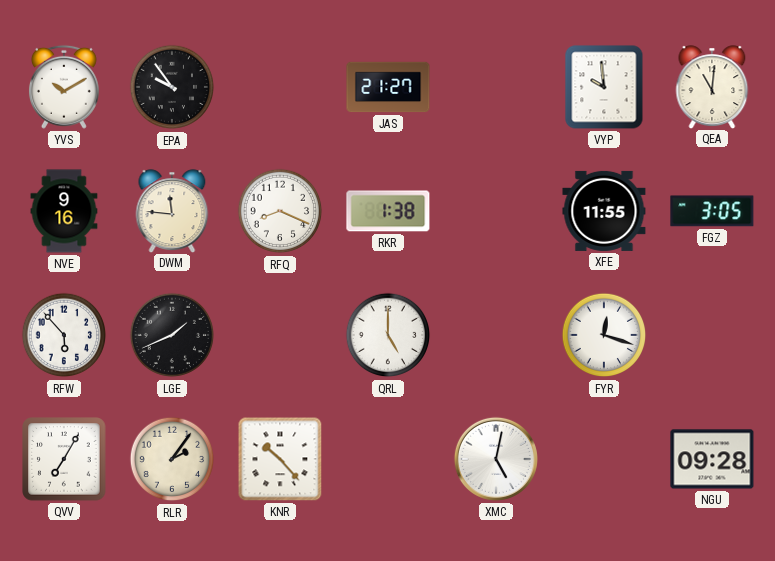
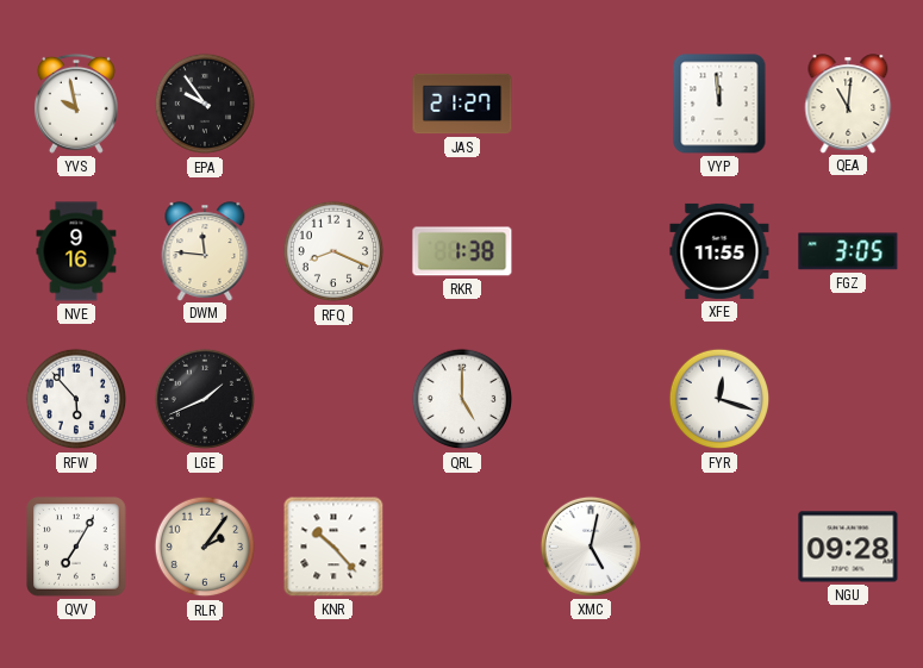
YVS: 10:10 -> 9:58 (76, 104)
VYP: 9:59 -> 11:59 (719, 104)
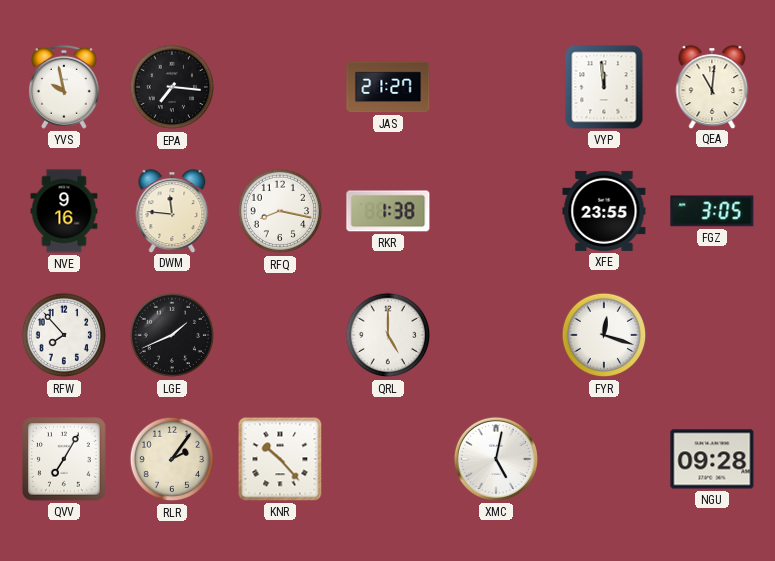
EPA: 9:54 -> 7:16 (172, 87)
RFQ: 8:19 -> 8:17 (280, 211)
XFE: 11:55 -> 23:55 (604, 211)
RFW: 5:53 -> 7:53 (64, 335)
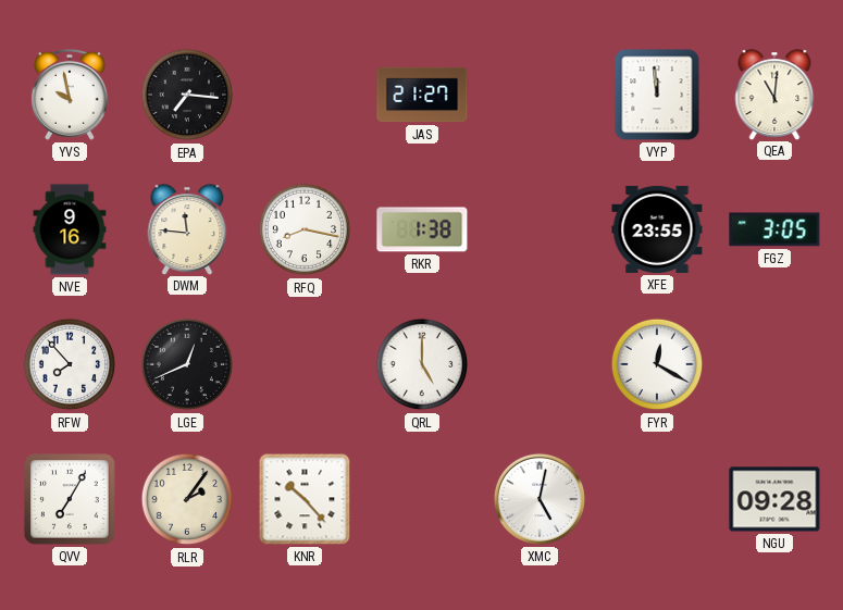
LGE: 1:41 -> 12:41 (187, 364)
FYR: 12:18 -> 12:20 (657, 364)
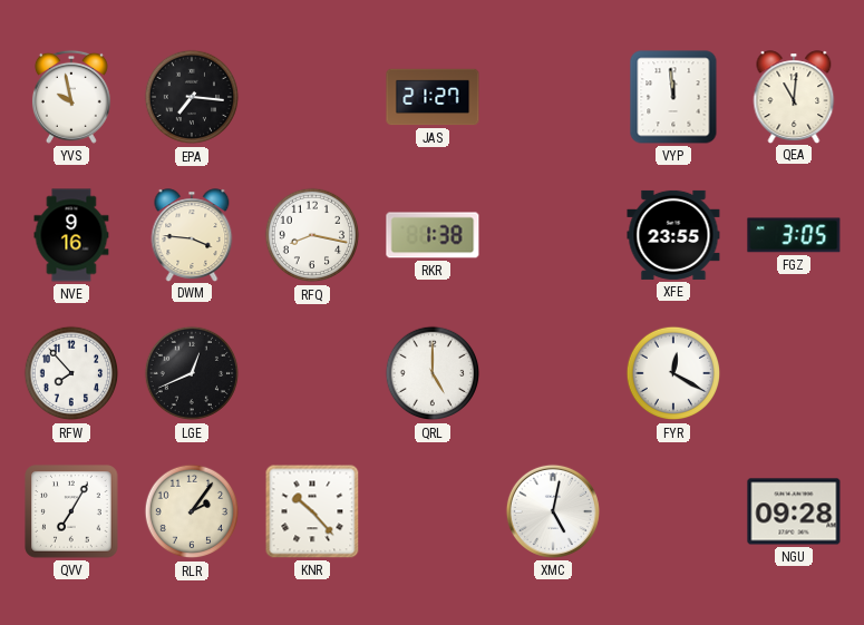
DWM: 11:46 -> 3:46 (192, 235)
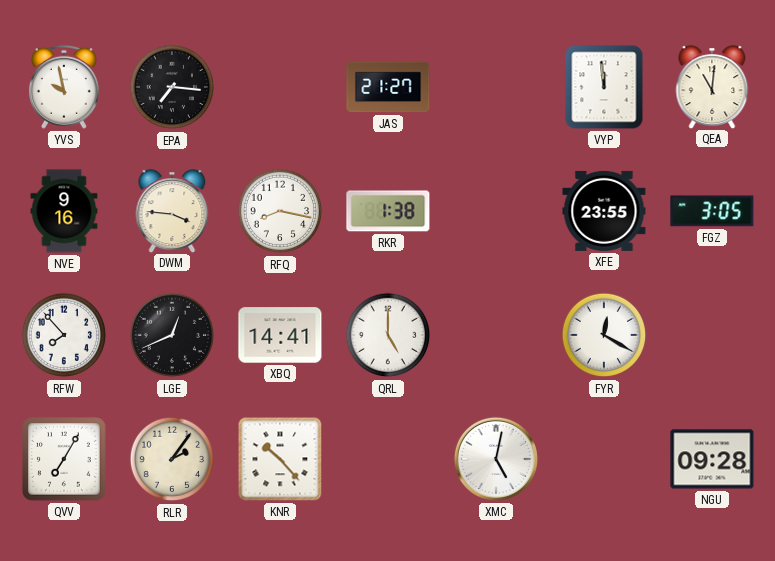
XBQ: none -> 14:41 (280, 335)
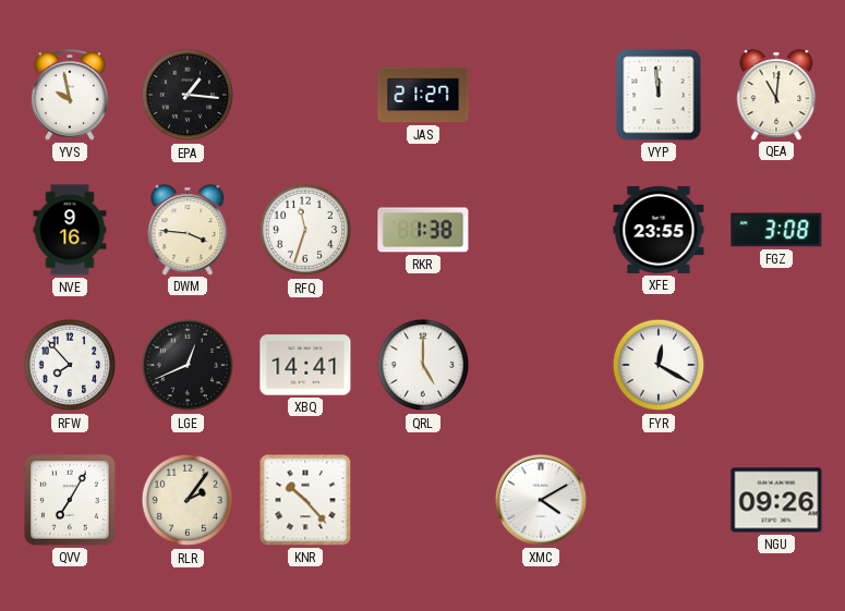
EPA: 7:16 -> 1:16 (188, 95)
RFQ: 8:17 -> 11:33 (305, 230)
FGZ: 3:05 -> 3:08 (776, 230)
XMC: 5:02 -> 4:10 (541, 500)
NGU: 09:28 -> 09:26 (776, 500)
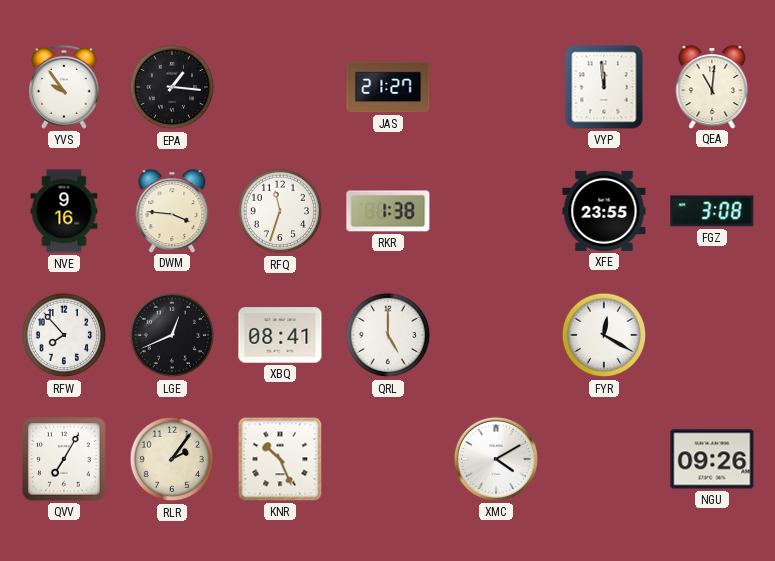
YVS: 9:58 -> 9:54 (64, 87)
XBQ: 14:41 -> 08:41 (280, 335)
KNR: 10:23 -> 10:26 (280, 459)
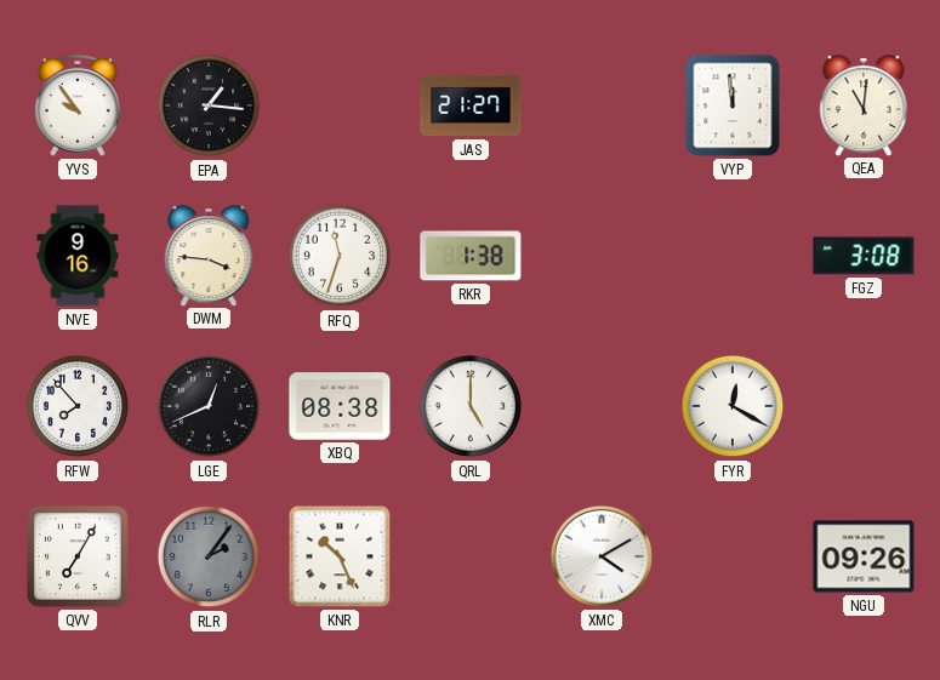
XFE: 23:55 -> none (604, 211)
XBQ: 08:41 -> 08:38 (340, 406)
RLR dial: cream -> grey (209, 556)
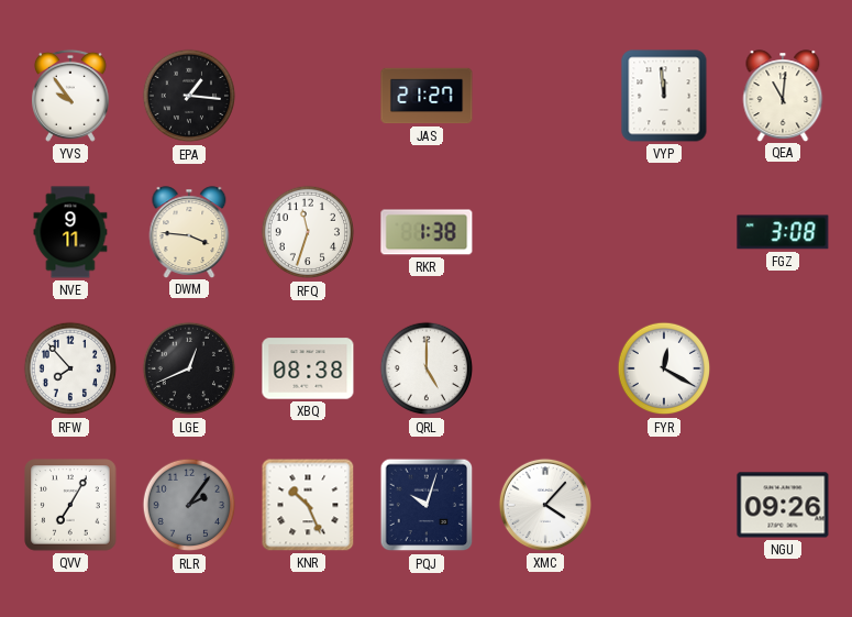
NVE: 9:16 -> 9:11 (70, 232)
PQJ: none -> 10:03 (427, 505)
XMC: 4:10 -> 4:07 (545, 505)
